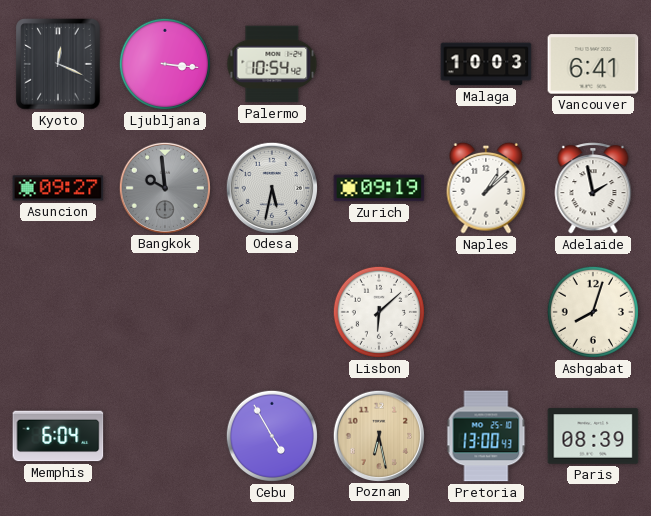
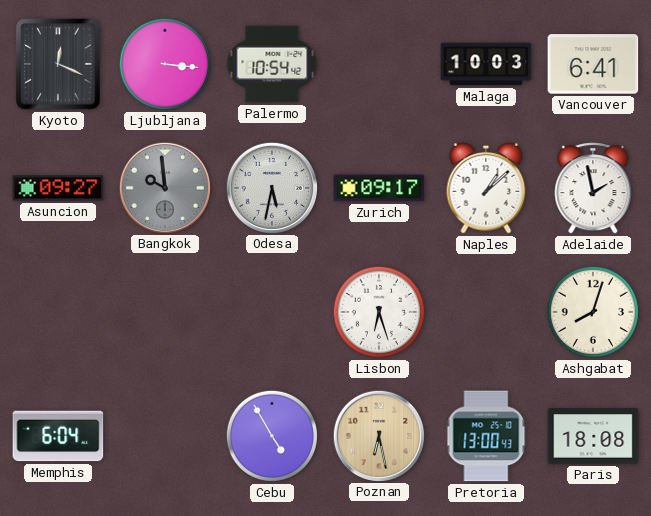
Zurich: 09:19 -> 09:17 (379, 188)
Lisbon: 6:08 -> 6:27 (379, 312)
Paris: 08:39 -> 18:08 (593, 436)
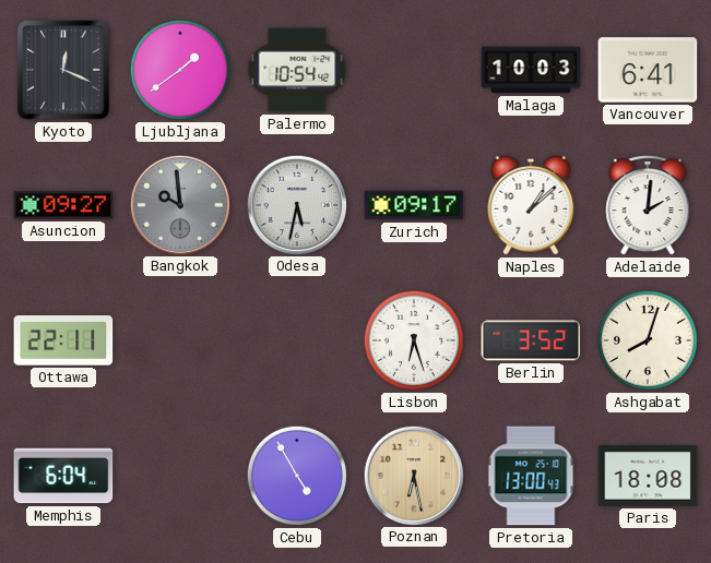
Ljubljana: 3:16 -> 1:39 (180, 70)
Adelaide: 1:58 -> 2:01 (648, 205)
Ottawa: none -> 22:11 (63, 340)
Berlin: none -> 3:52 (531, 340)
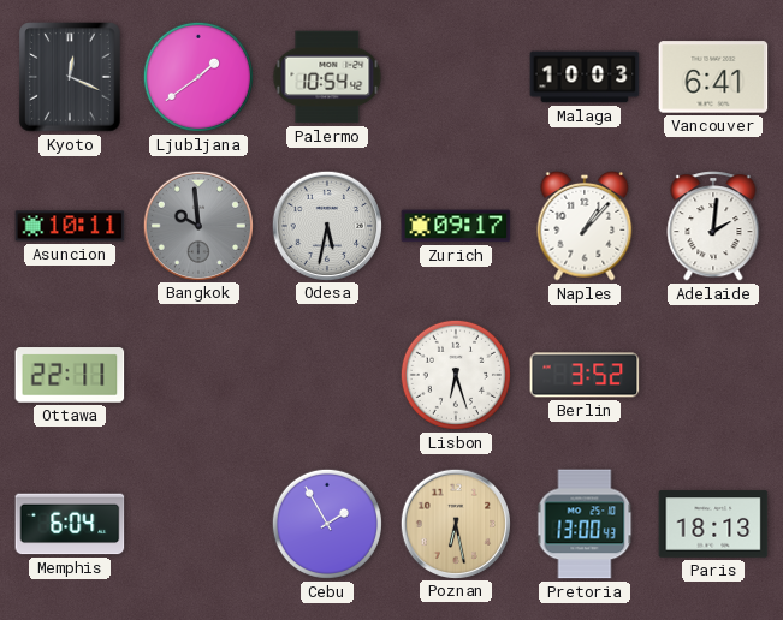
Asuncion: 09:27 -> 10:11 (70, 226)
Naples: 1:08 -> 1:07 (585, 226)
Ashgabat: 8:03 -> none (648, 340)
Cebu: 4:55 -> 1:55 (327, 524)
Paris: 18:08 -> 18:13 (713, 524)
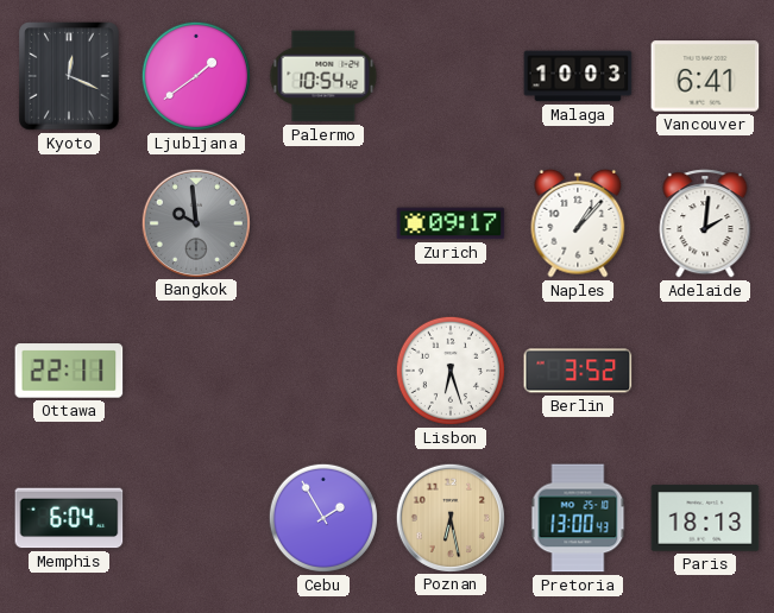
Asuncion: 10:11 -> none (70, 226)
Odesa: 5:32 -> none (326, 225)
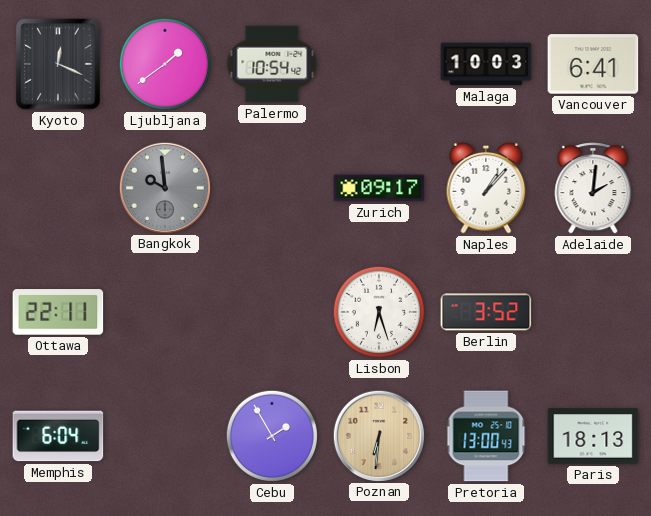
Poznan: 6:28 -> 6:31 (378, 435)
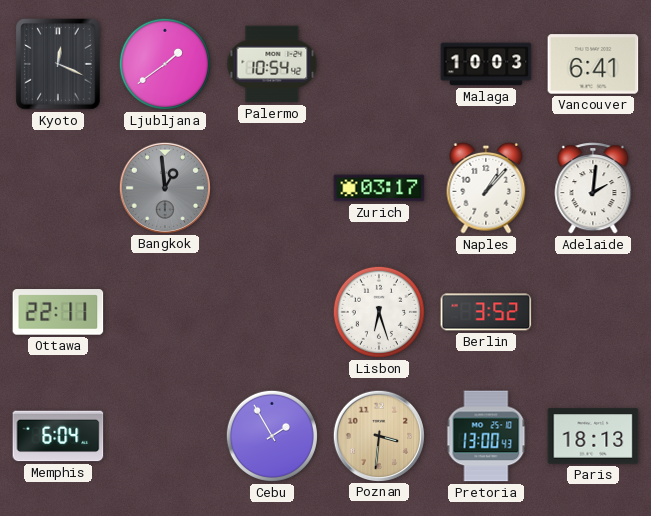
Bangkok: 9:59 -> 12:59 (164, 187)
Zurich: 09:17 -> 03:17 (379, 188)
Poznan: 6:31 -> 3:31 (378, 435)
